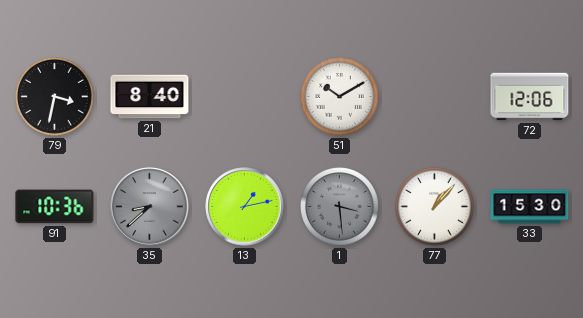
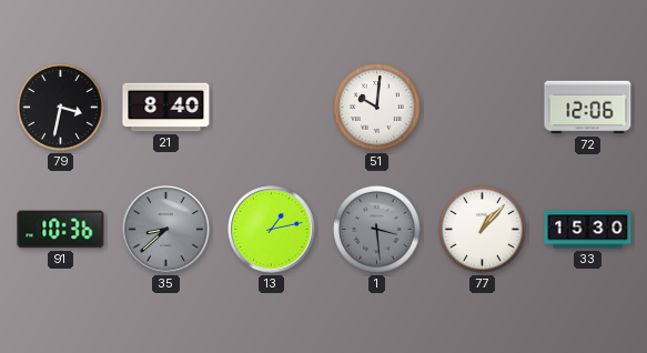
51: 10:10 -> 10:01 (377, 108)
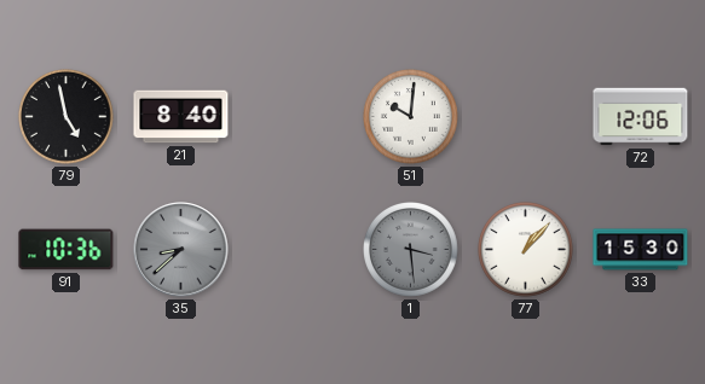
79: 3:32 -> 4:58 (67, 117)
13: 1:13 -> none (272, 230)
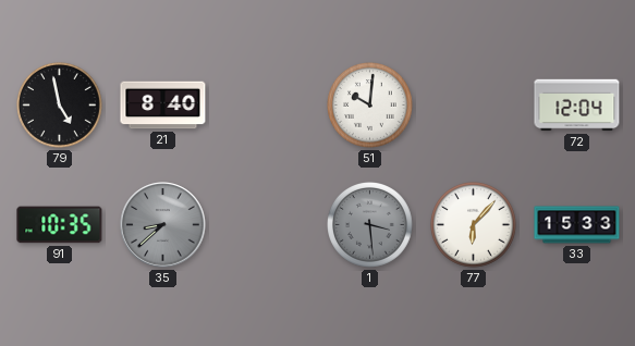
72: 12:06 -> 12:04 (577, 106)
91: 10:36 -> 10:35 (60, 225)
77: 1:07 -> 6:07 (474, 225)
33: 15:30 -> 15:33 (577, 225)
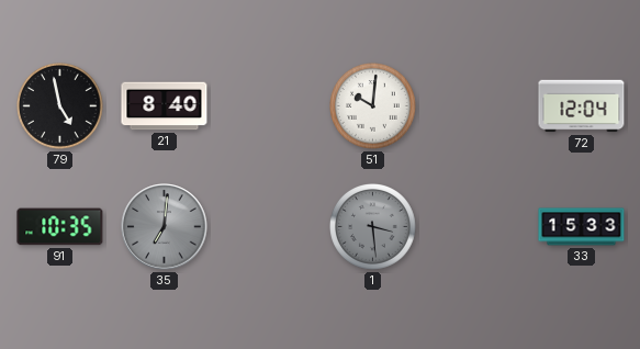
35: 8:38 -> 7:01 (165, 227)
77: 6:07 -> none (474, 225)
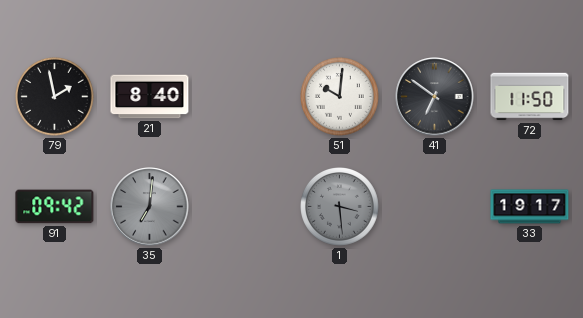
79: 4:58 -> 1:58 (55, 97)
41: none -> 6:51 (435, 97)
72: 12:04 -> 11:50 (530, 97)
91: 10:35 -> 09:42 (55, 207)
33: 15:33 -> 19:17 (530, 207)
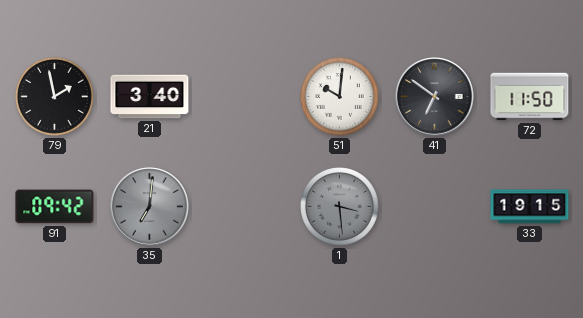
21: 8:40 -> 3:40 (150, 97)
33: 19:17 -> 19:15 (530, 207)
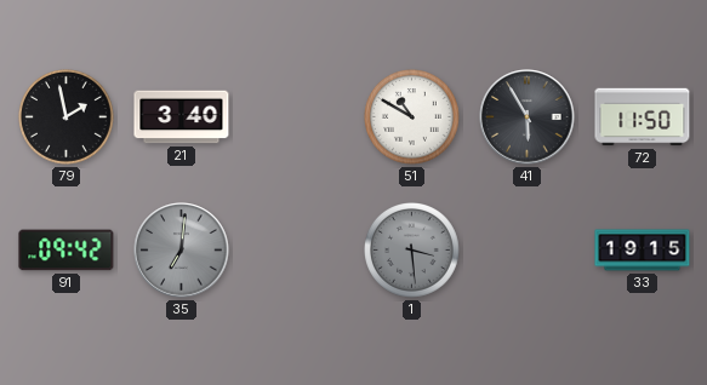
51: 10:01 -> 10:50 (412, 117)
41: 6:51 -> 5:55 (528, 117)
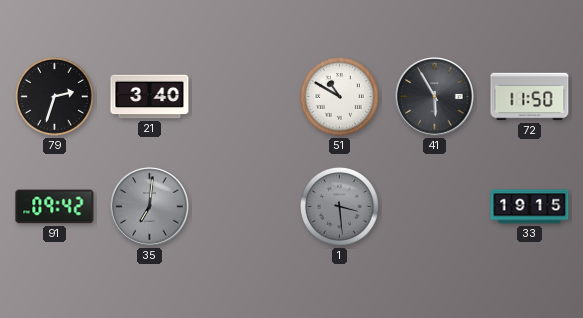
79: 1:58 -> 2:33 (55, 97)
